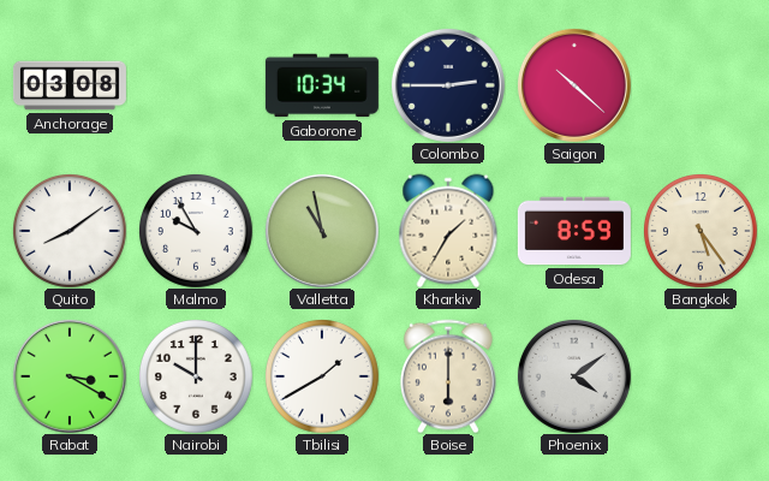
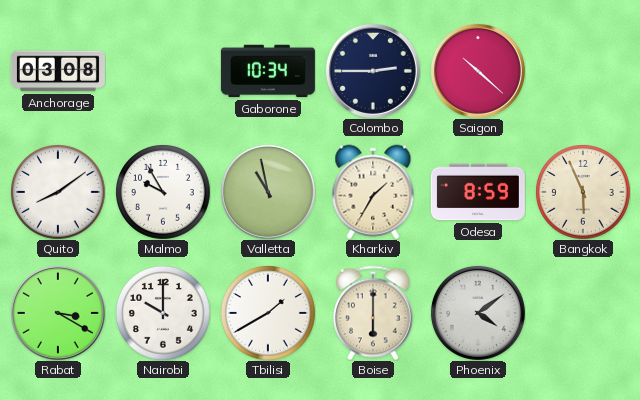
Bangkok: 5:24 -> 5:56 (583, 192)
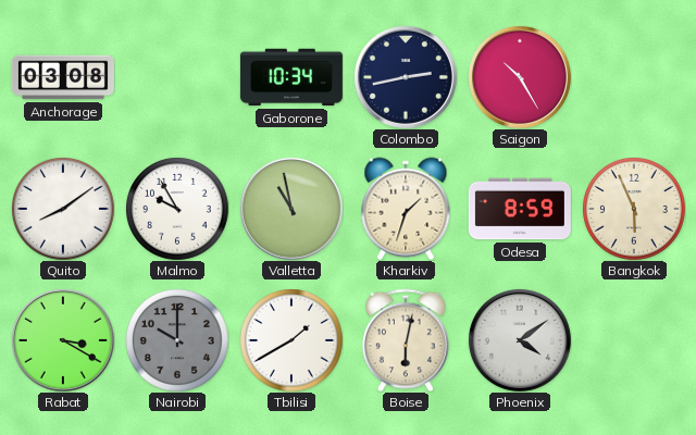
Colombo: 2:45 -> 2:43 (406, 77)
Saigon: 10:22 -> 10:25 (520, 77)
Kharkiv: 1:35 -> 1:33 (406, 209)
Nairobi dial: white -> grey (177, 340)
Boise: 6:00 -> 6:02 (407, 340)
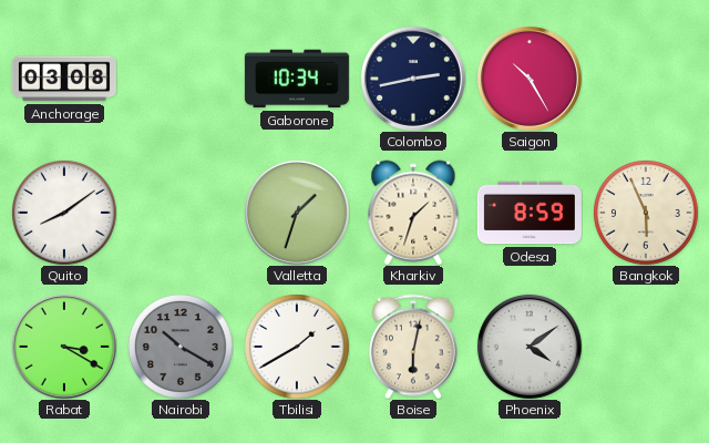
Malmo: 9:55 -> none (177, 209)
Valletta: 10:58 -> 1:33 (297, 213)
Nairobi: 10:00 -> 10:20 (181, 347)
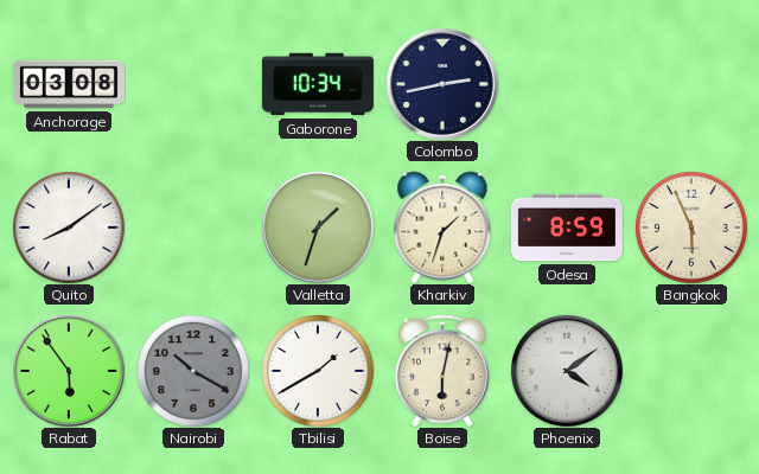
Saigon: 10:25 -> none (530, 79)
Rabat: 3:20 -> 5:54 (69, 371)
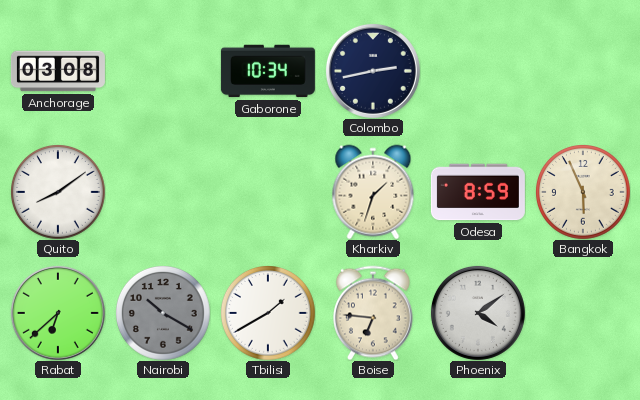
Valletta: 1:33 -> none (318, 228)
Rabat: 5:54 -> 6:38 (58, 313)
Boise: 6:02 -> 6:46 (374, 313)
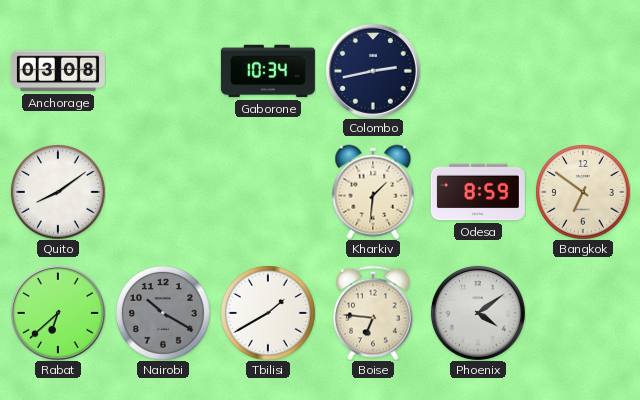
Kharkiv: 1:33 -> 1:31 (373, 192)
Bangkok: 5:56 -> 6:51 (583, 192)
